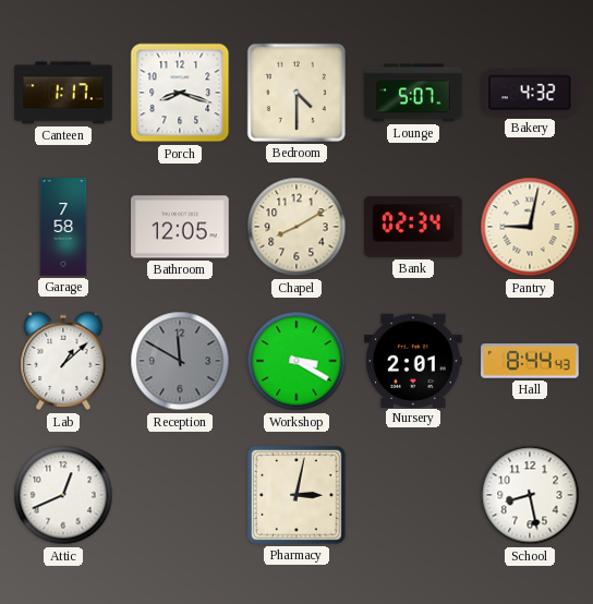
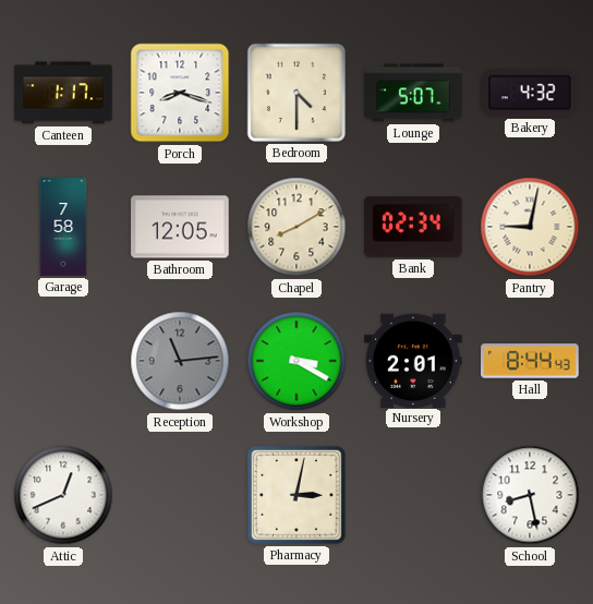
Lab: 1:08 -> none (63, 361)
Reception: 11:50 -> 11:14 (180, 361)
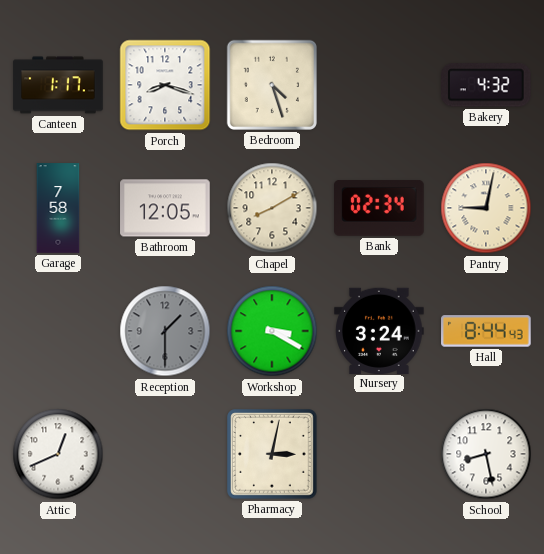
Bedroom: 4:30 -> 4:27 (272, 85)
Lounge: 5:07 -> none (413, 93)
Reception: 11:14 -> 1:30 (165, 331)
Nursery: 2:01 -> 3:24 (379, 330)
